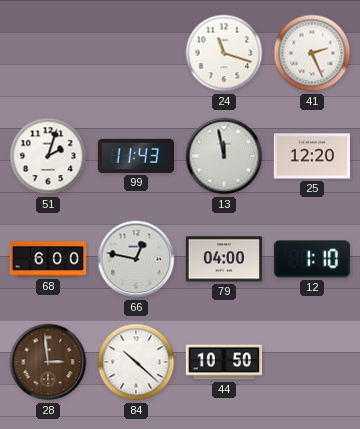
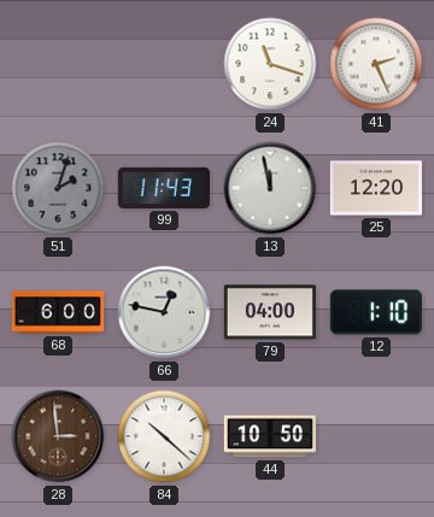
51 dial: white -> grey (58, 188)
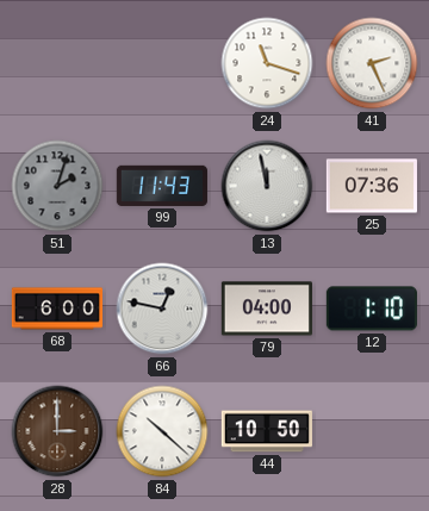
25: 12:20 -> 07:36 (372, 186)
28: 2:59 -> 3:00 (57, 431)
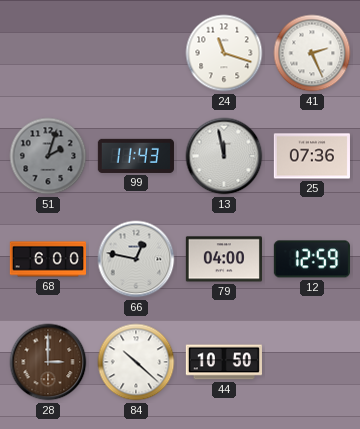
12: 1:10 -> 12:59 (312, 259)
